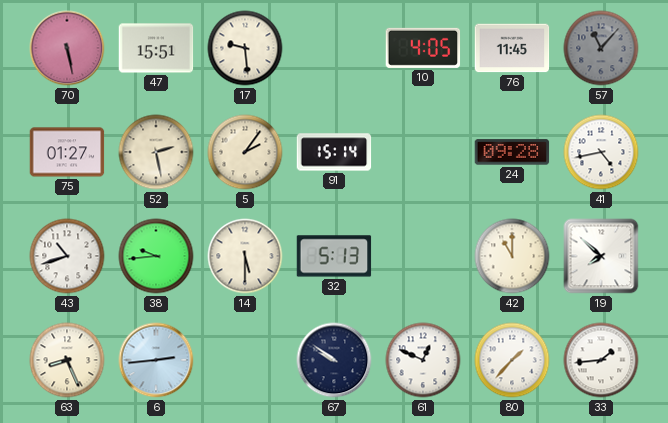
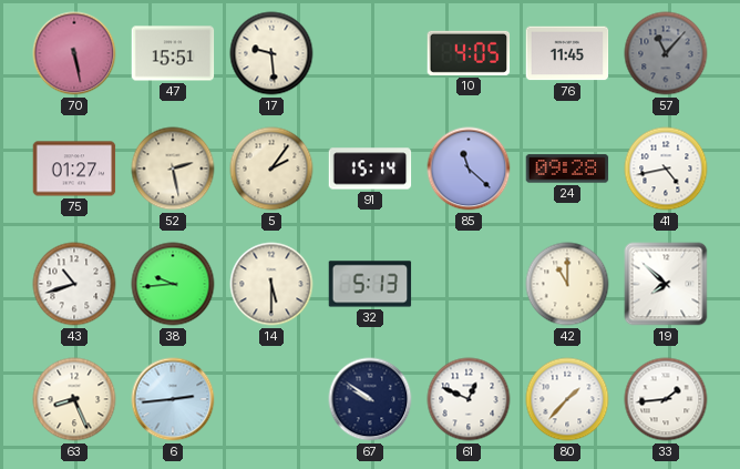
85: none -> 11:22 (469, 169)
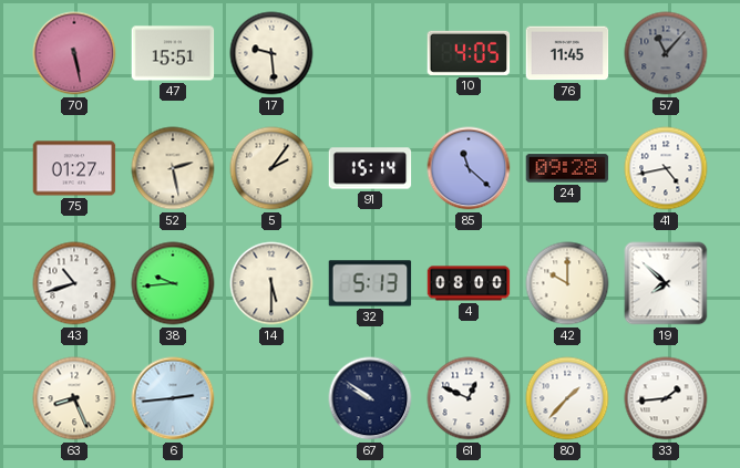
4: none -> 08:00 (469, 283)
42: 11:00 -> 10:00 (567, 283)
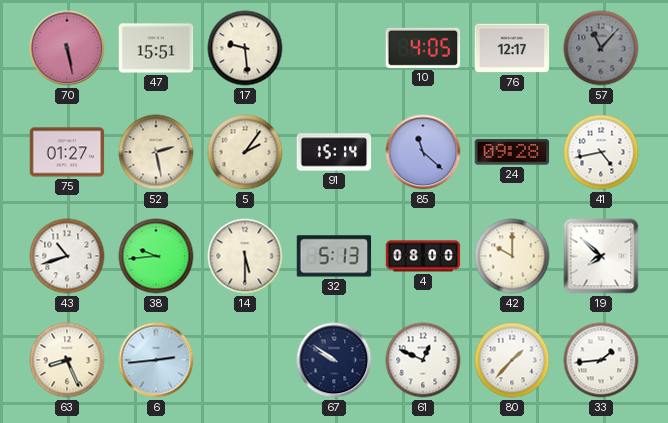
76: 11:45 -> 12:17 (512, 48)
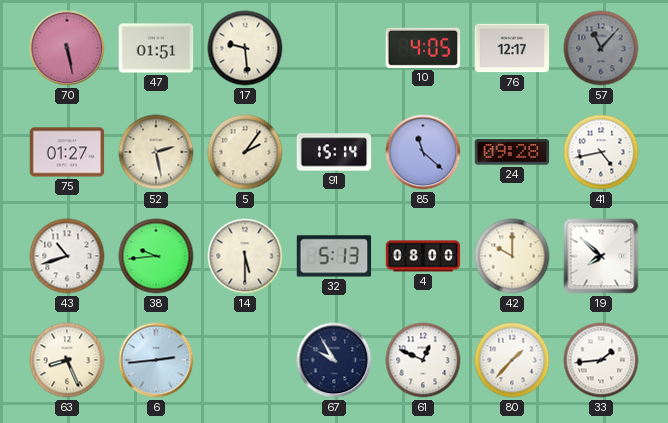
47: 15:51 -> 01:51 (156, 48)
67: 9:51 -> 9:55 (334, 360)
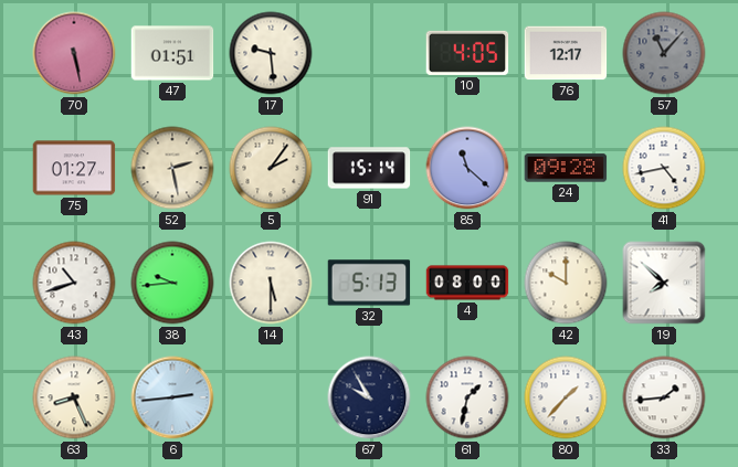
61: 12:49 -> 1:32 (467, 397)
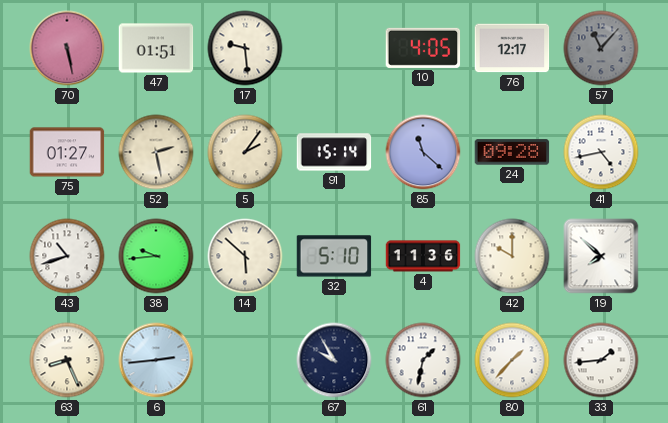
14: 5:30 -> 5:52 (245, 256)
32: 5:13 -> 5:10 (334, 256)
4: 08:00 -> 11:36 (423, 256)
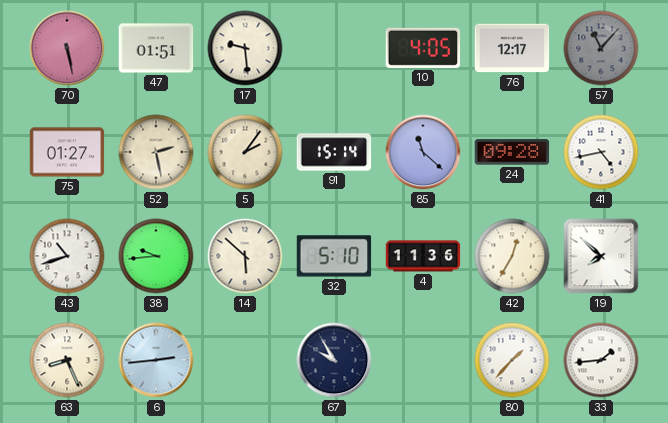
42: 10:00 -> 12:35 (512, 256)
61: 1:32 -> none (423, 360)
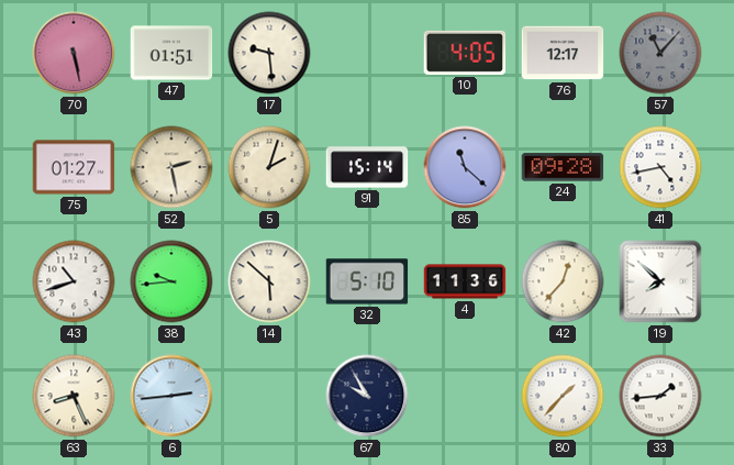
5: 2:06 -> 2:03 (269, 167)
42: 12:35 -> 12:37 (563, 281)
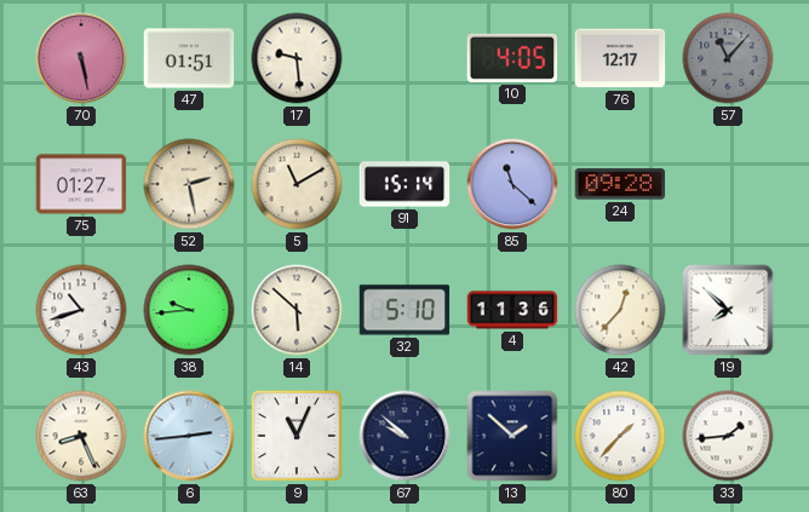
5: 2:03 -> 11:10 (297, 184)
41: 4:43 -> none (660, 167)
9: none -> 11:04 (297, 436)
67: 9:55 -> 9:52 (404, 436)
13: none -> 1:52 (512, 436)
